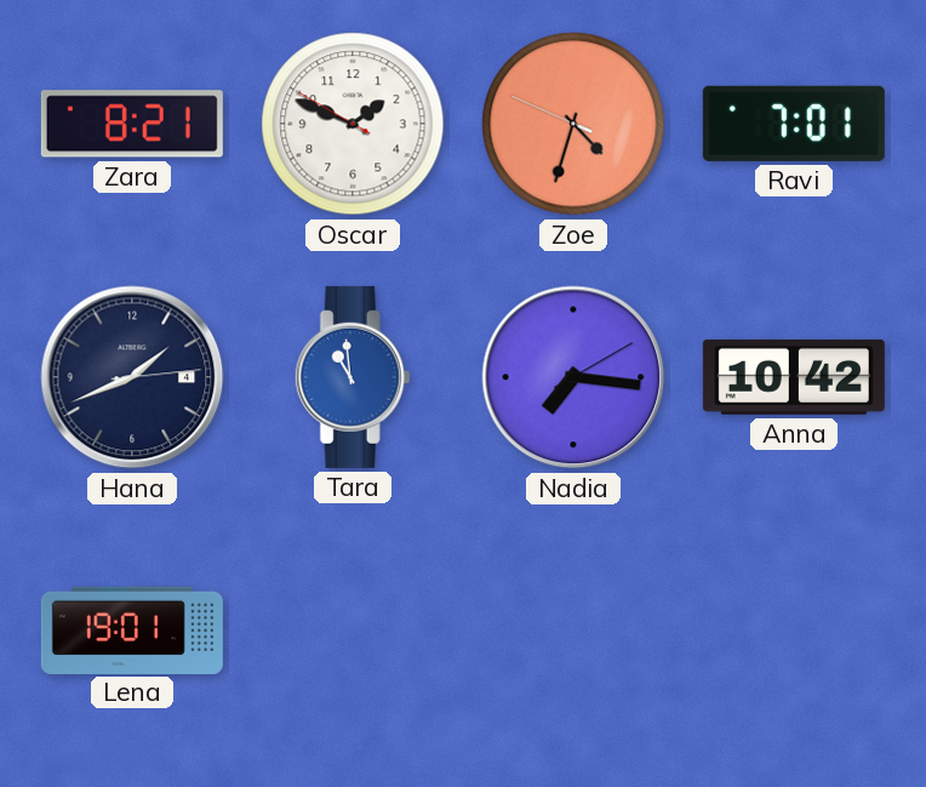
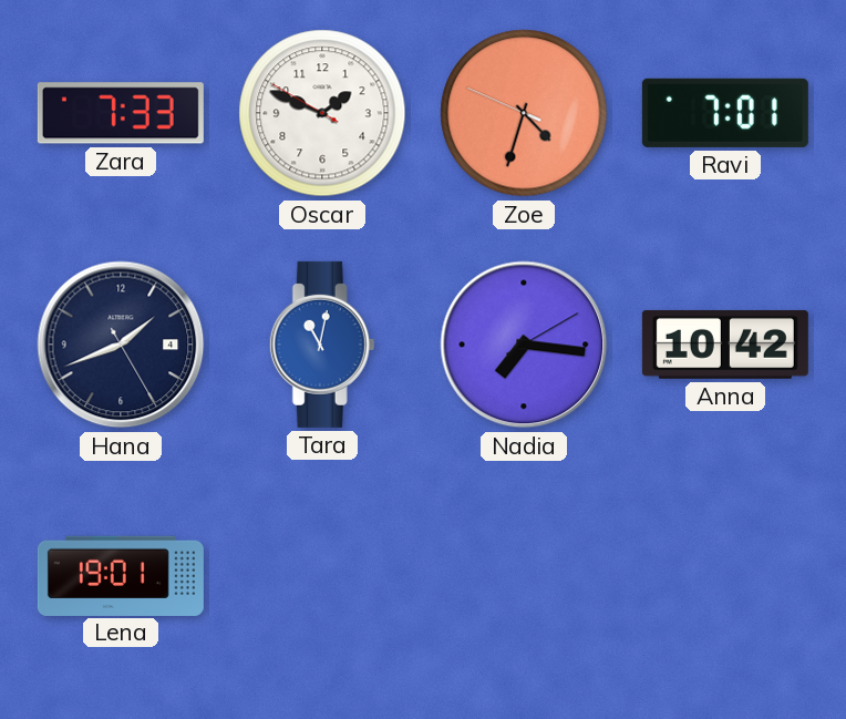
Zara: 8:21 -> 7:33 (121, 113)
Hana: 1:41:14 -> 1:41:25 (121, 345)
Tara: 10:59 -> 11:02 (322, 345)
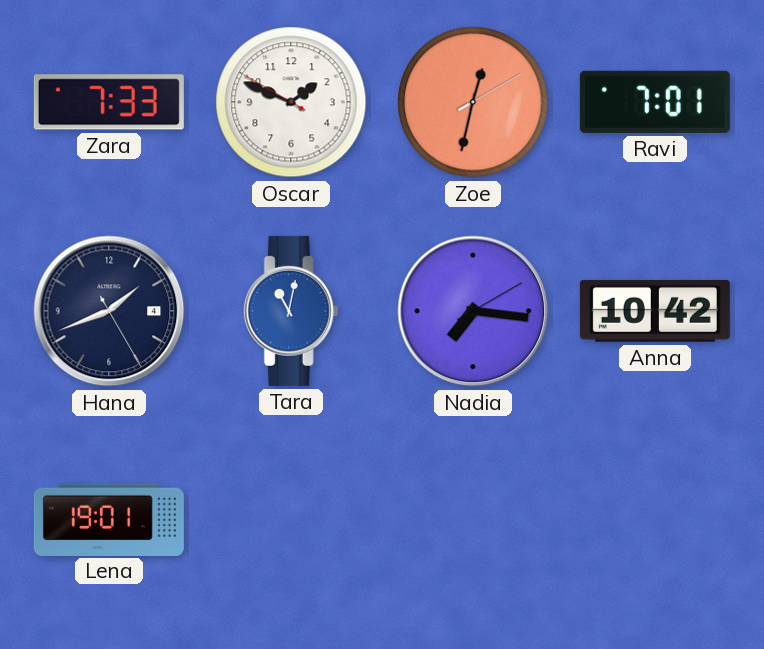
Zoe: 4:32 -> 12:32 (473, 102)
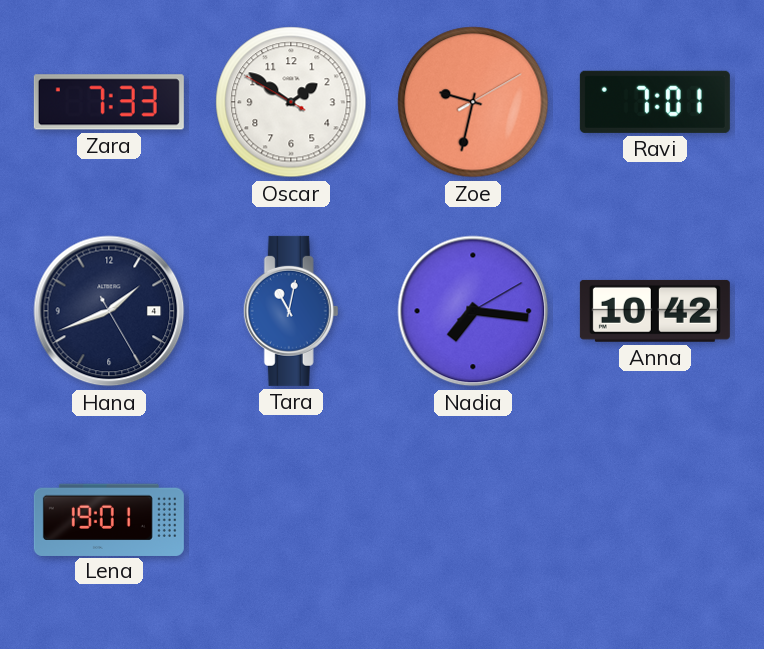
Oscar: 1:48 -> 1:50 (291, 102)
Zoe: 12:32 -> 9:32 (473, 102)
